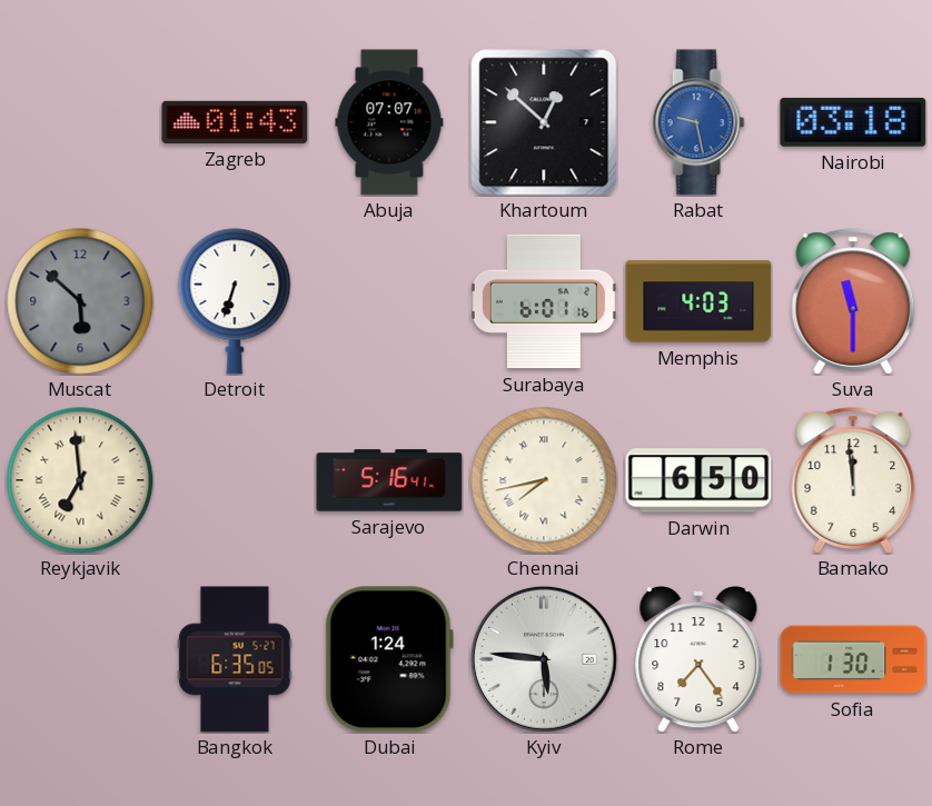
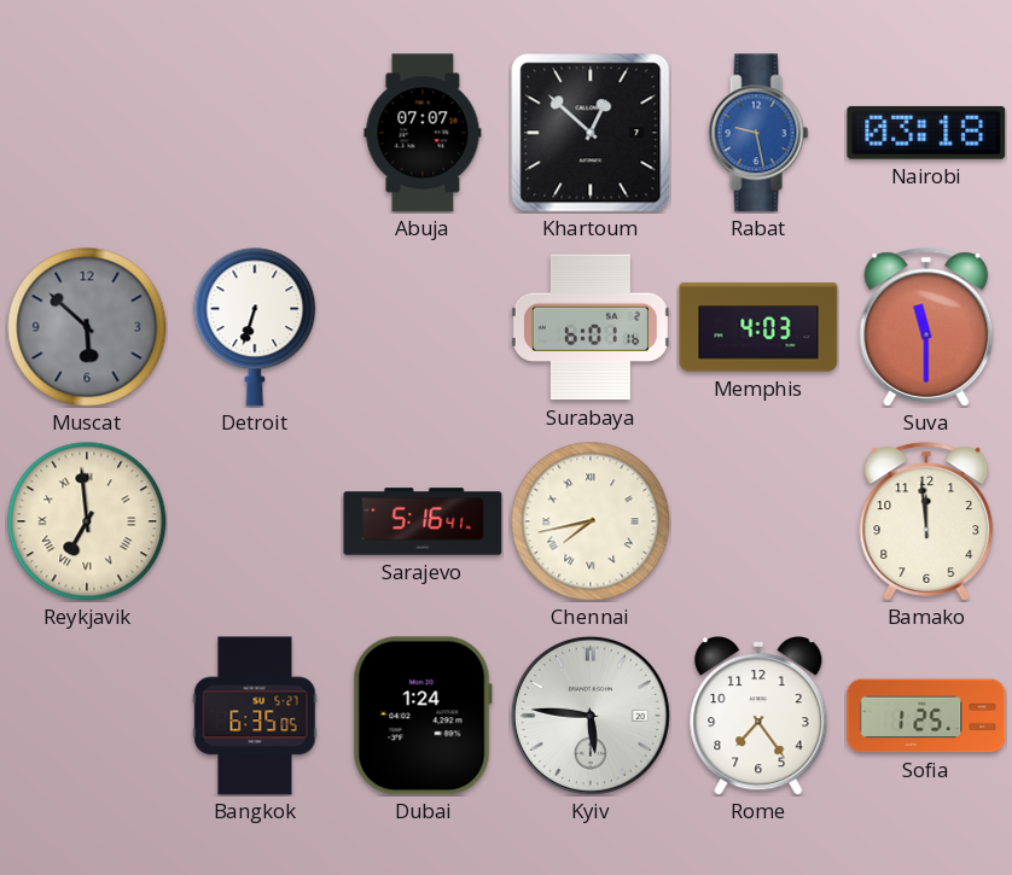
Zagreb: 01:43 -> none (235, 122)
Darwin: 6:50 -> none (698, 480)
Sofia: 1:30 -> 1:25 (926, 716)
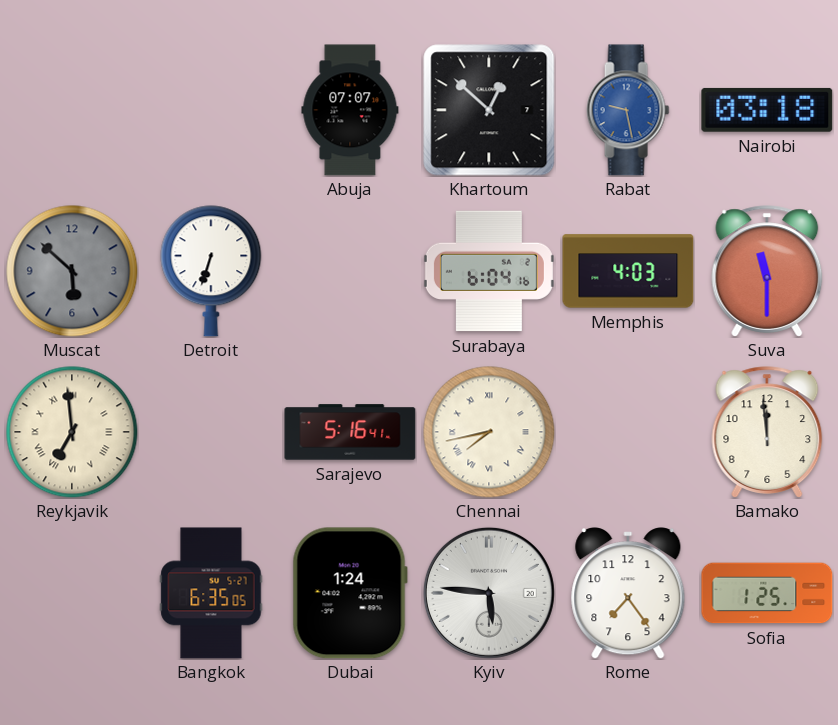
Surabaya: 6:01 -> 6:04 (489, 271)
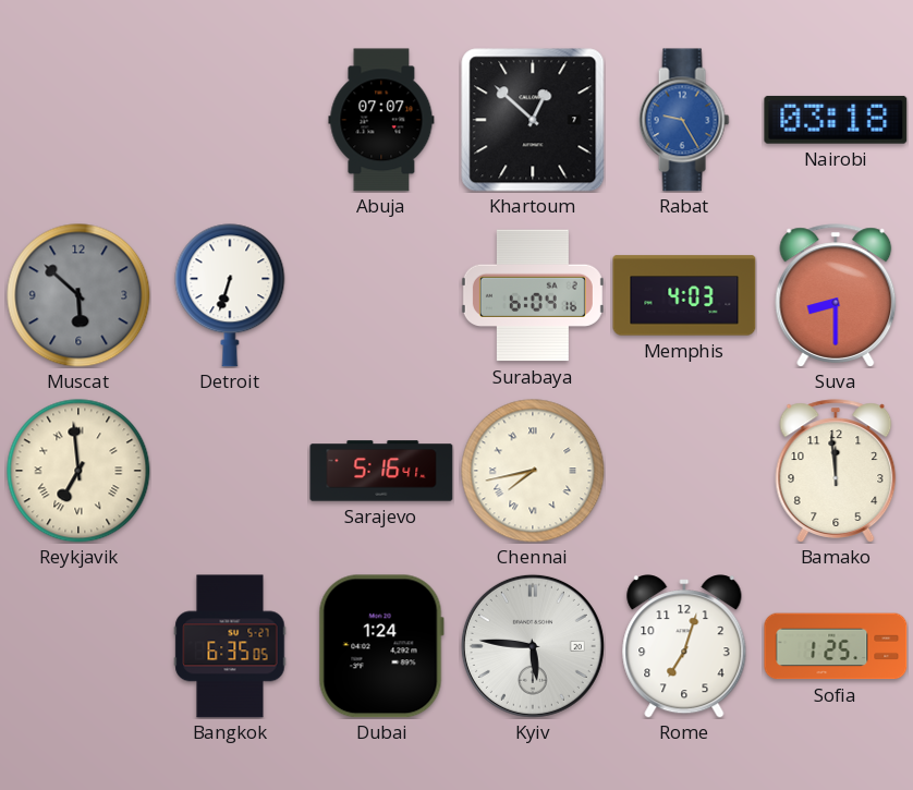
Rabat: 9:28 -> 9:25 (684, 120)
Suva: 11:30 -> 8:30 (836, 295)
Rome: 7:24 -> 7:03 (684, 646)
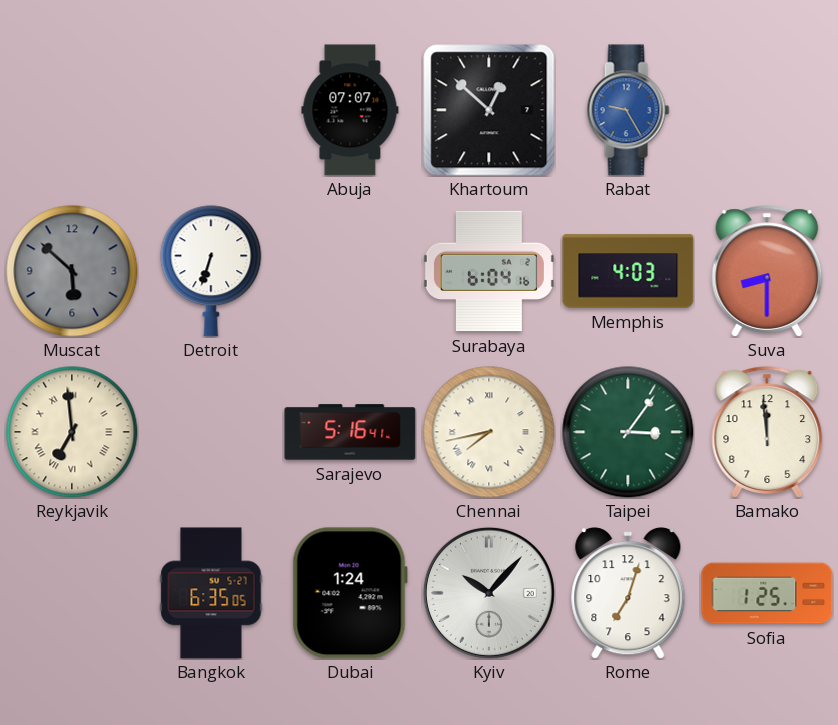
Nairobi: 03:18 -> none (836, 120)
Taipei: none -> 3:06 (628, 432)
Kyiv: 5:46 -> 10:07 (489, 593)
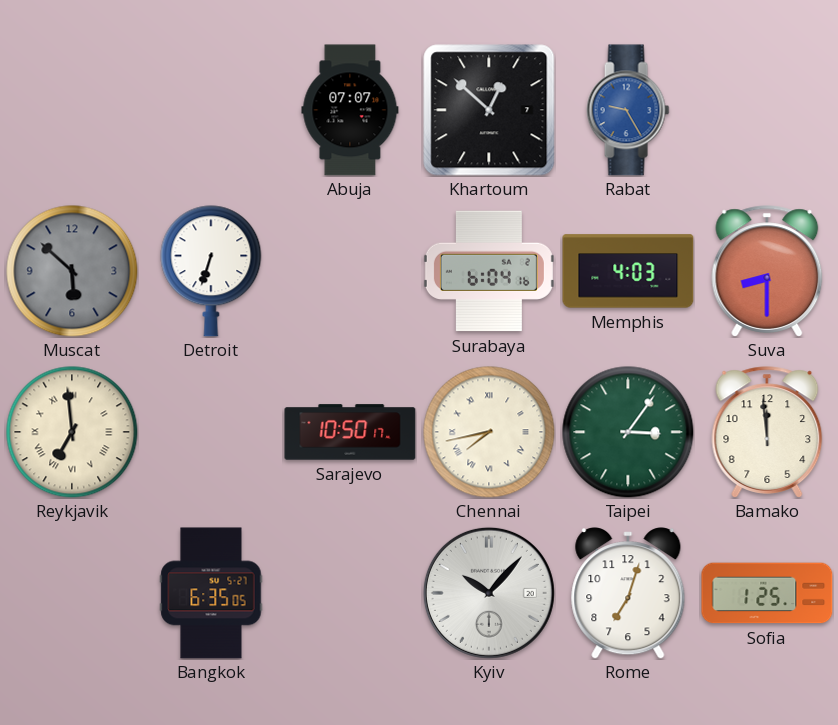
Sarajevo: 5:16 -> 10:50 (350, 432)
Dubai: 1:24 -> none (350, 593)
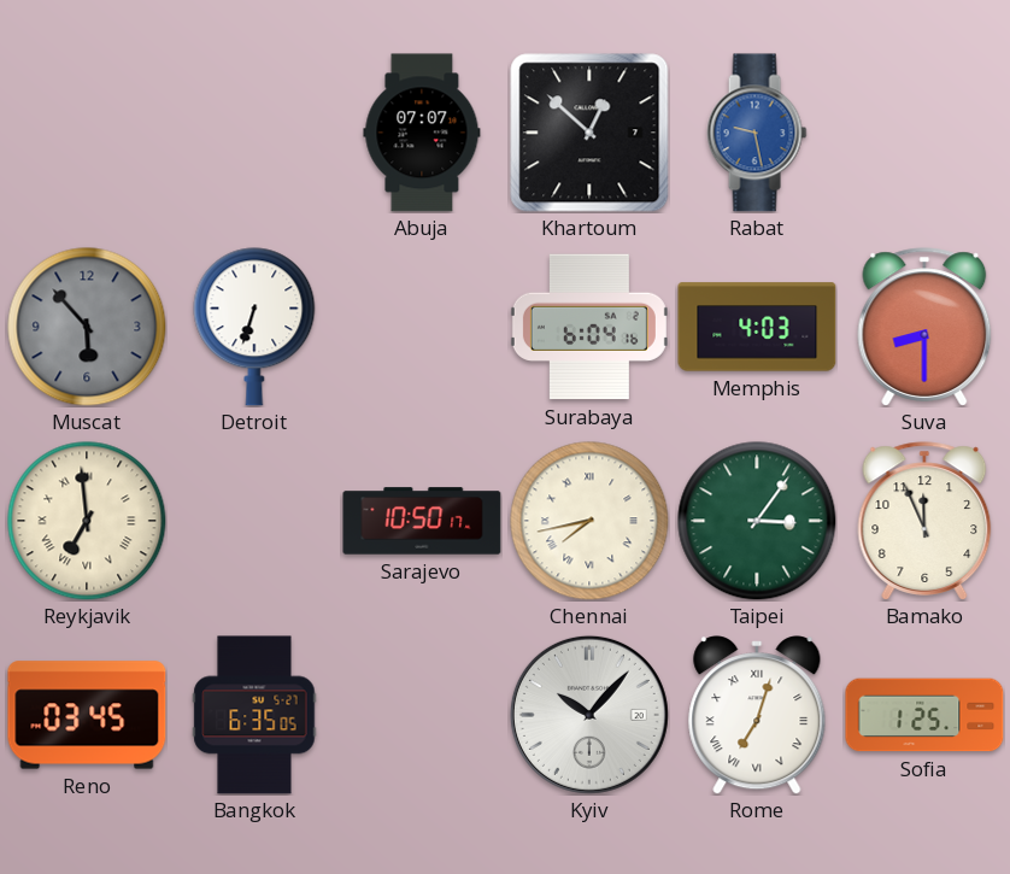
Rabat: 9:25 -> 9:28 (757, 133)
Muscat: 5:52 -> 5:53 (87, 327)
Bamako: 11:59 -> 11:56 (924, 521)
Reno: none -> 03:45 (87, 715)
Rome numerals: Arabic -> Roman (757, 715)
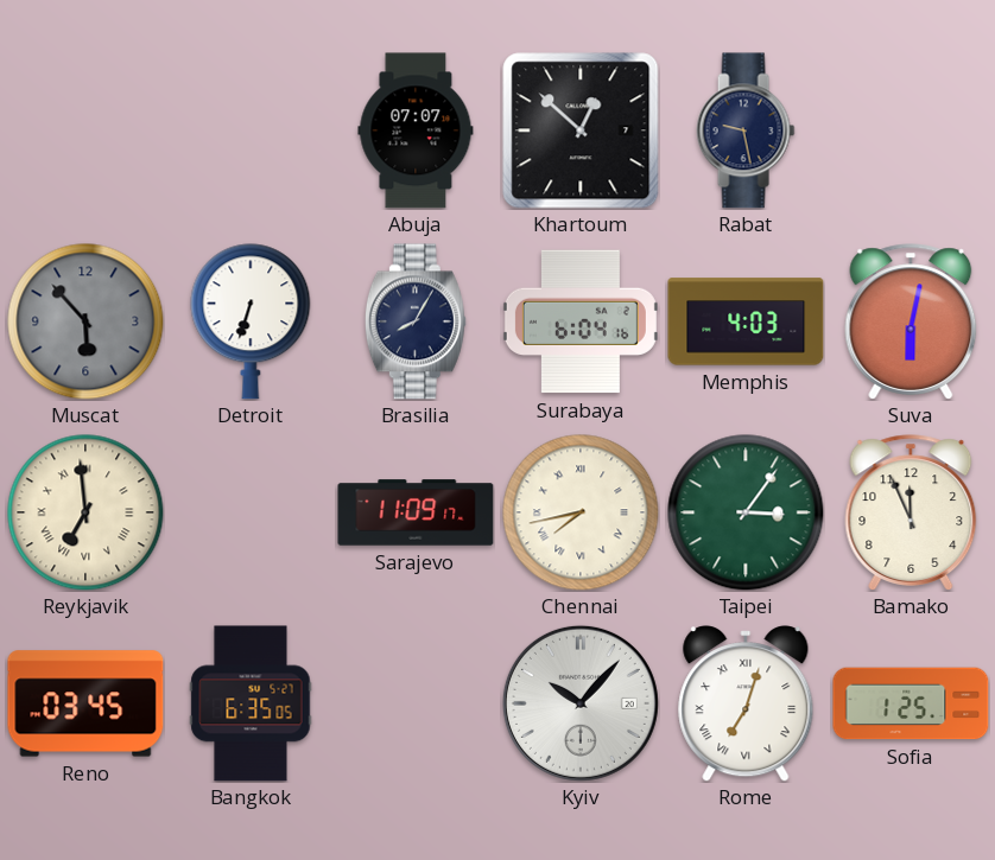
Rabat dial: blue -> navy (746, 130)
Brasilia: none -> 8:05 (416, 321)
Suva: 8:30 -> 6:02 (911, 321)
Sarajevo: 10:50 -> 11:09 (416, 512)
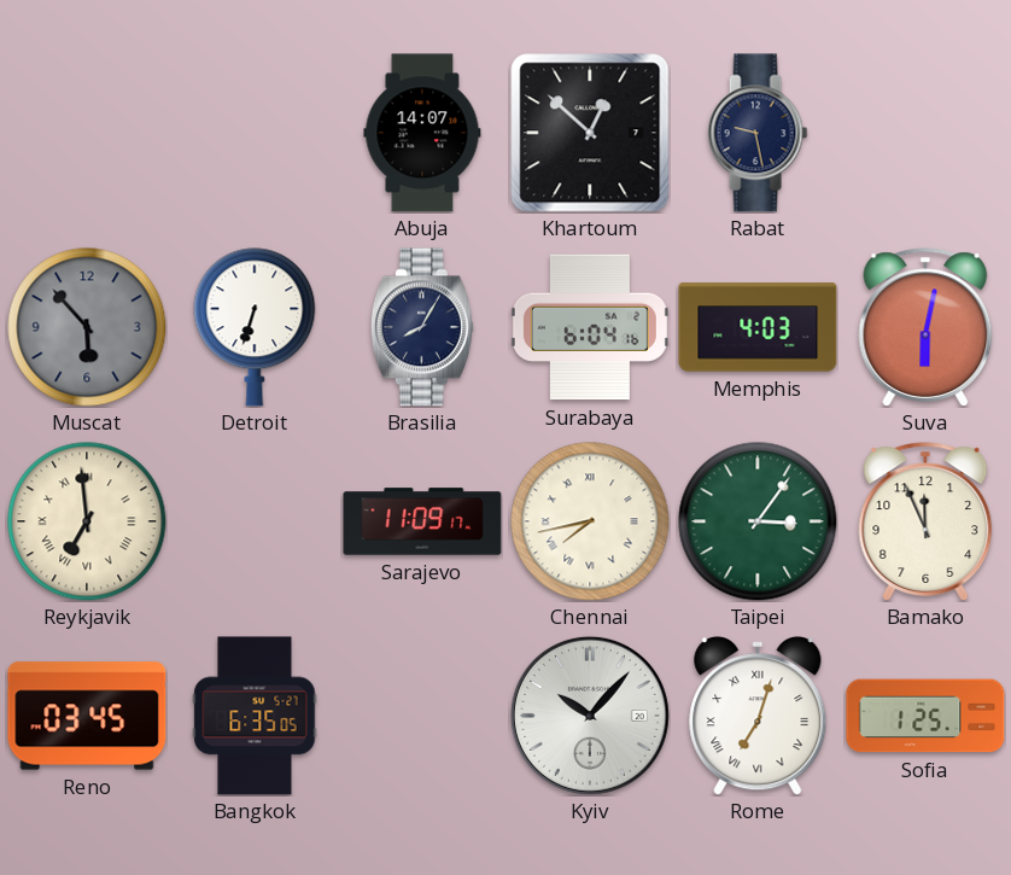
Abuja: 07:07 -> 14:07 (422, 133)
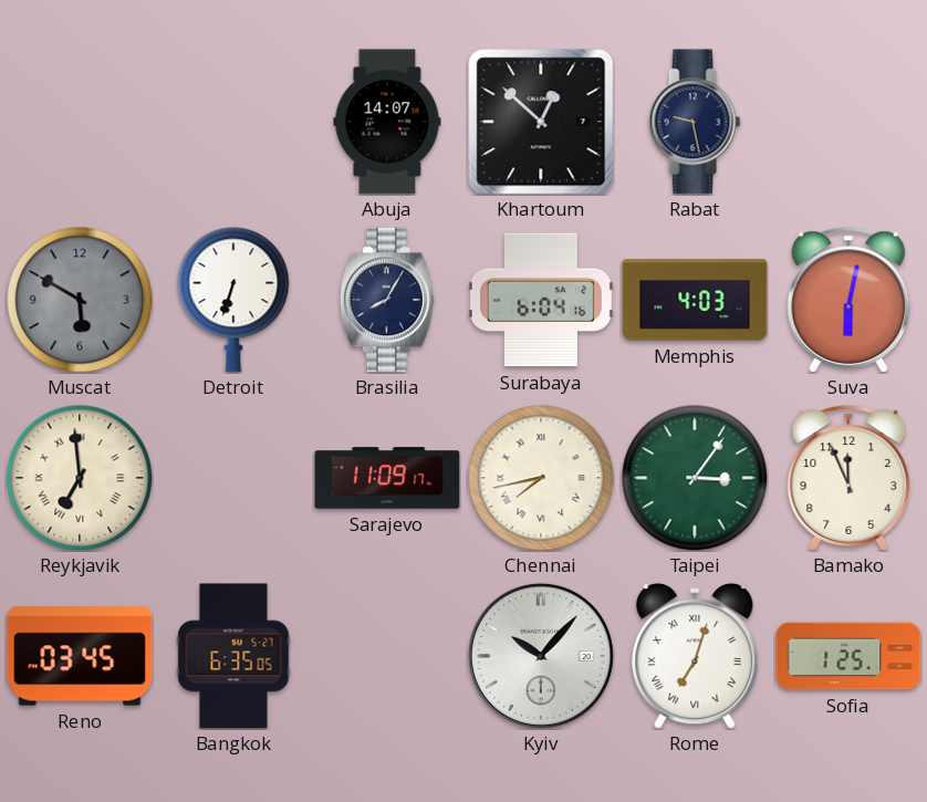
Muscat: 5:53 -> 5:50 (80, 300)
